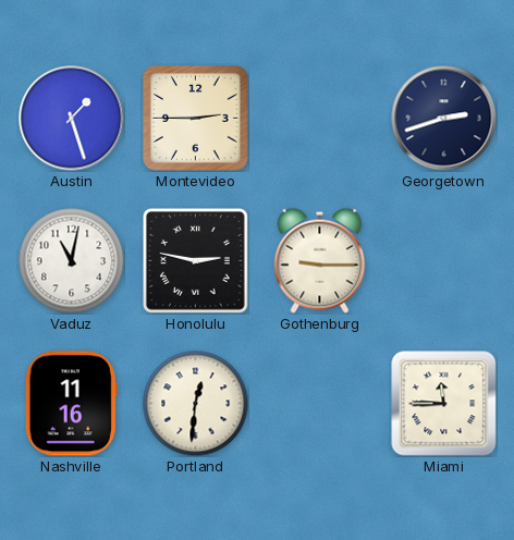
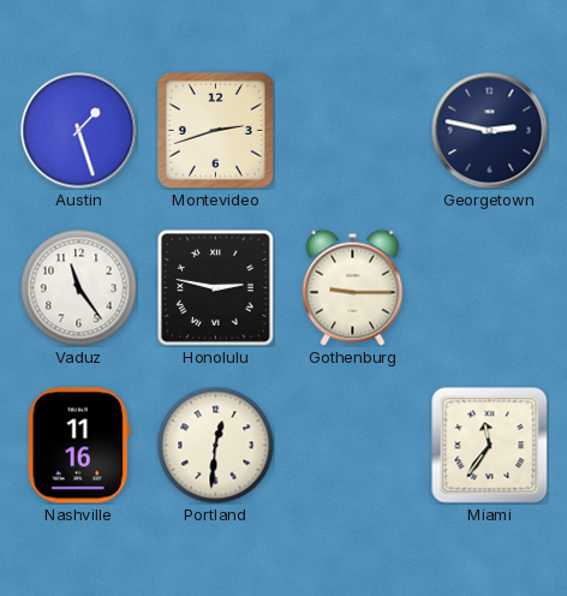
Montevideo: 2:45 -> 2:42 (216, 131)
Georgetown: 2:42 -> 2:47 (490, 131)
Vaduz: 11:02 -> 11:24 (78, 287)
Miami: 11:45 -> 11:36 (490, 446)
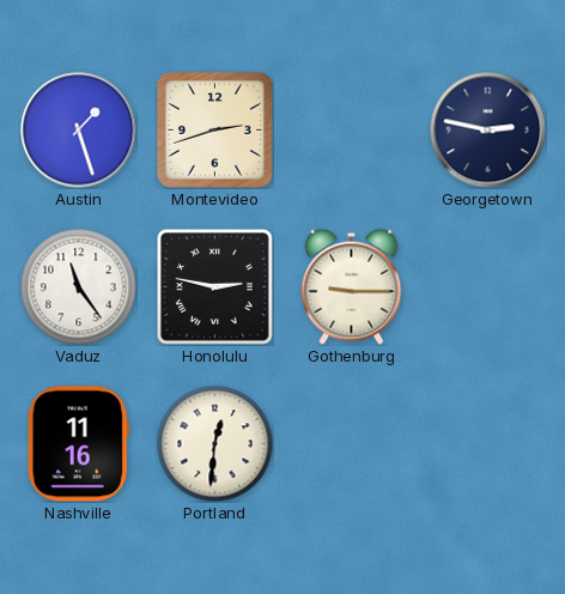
Miami: 11:36 -> none (490, 446)
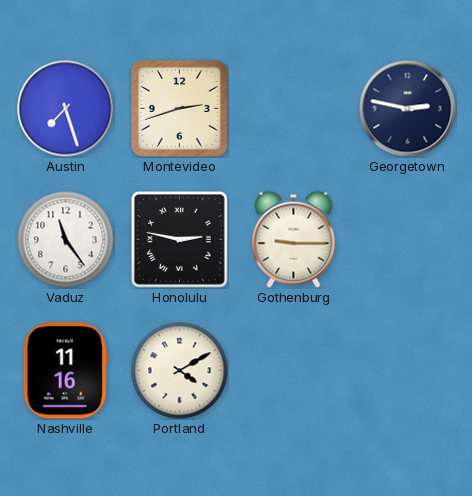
Austin: 1:27 -> 7:27 (66, 109)
Portland: 12:31 -> 4:10 (179, 370)
